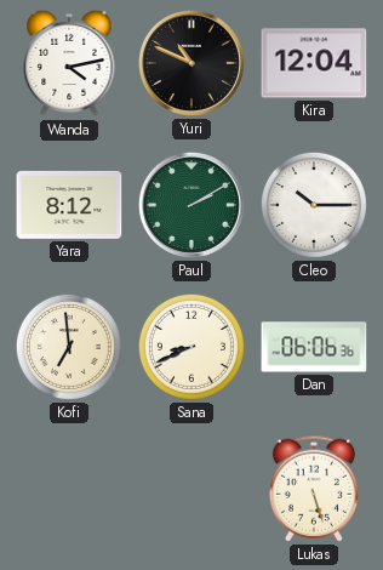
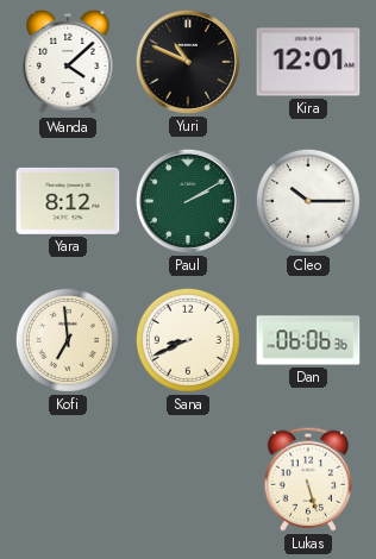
Wanda: 4:13 -> 4:08 (68, 62)
Kira: 12:04 -> 12:01 (308, 62)
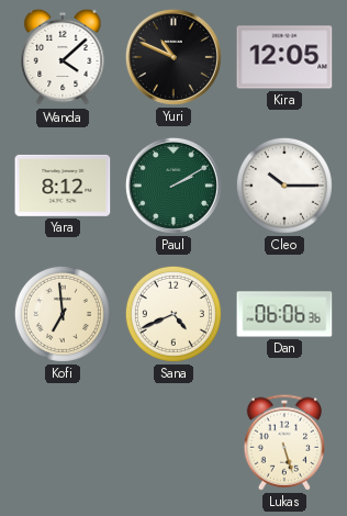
Kira: 12:01 -> 12:05 (284, 57)
Sana: 8:41 -> 4:41 (173, 314)
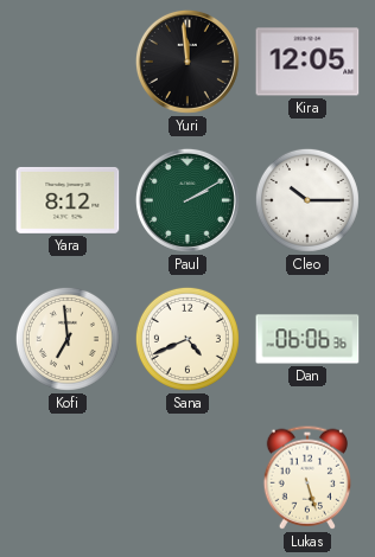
Wanda: 4:08 -> none (63, 57)
Yuri: 10:49 -> 11:59 (188, 62)
